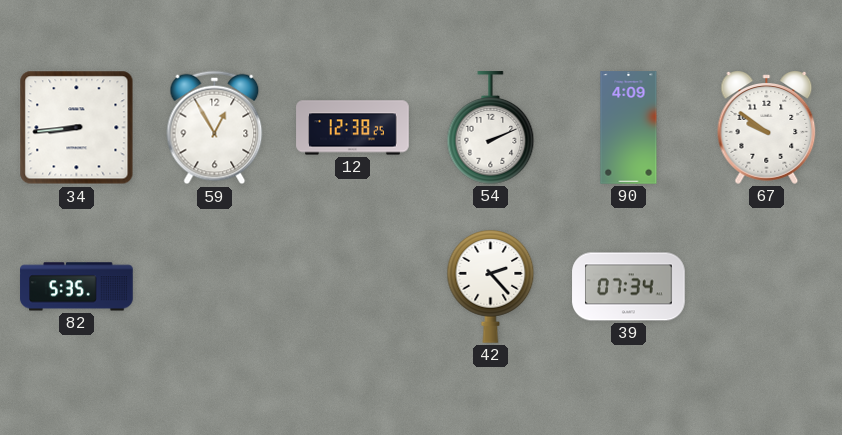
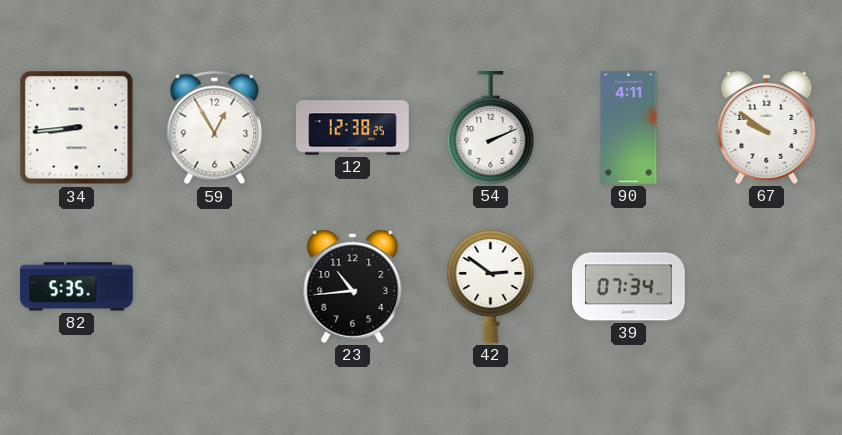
90: 4:09 -> 4:11 (629, 128)
23: none -> 10:44 (353, 286)
42: 2:23 -> 2:51 (491, 287)
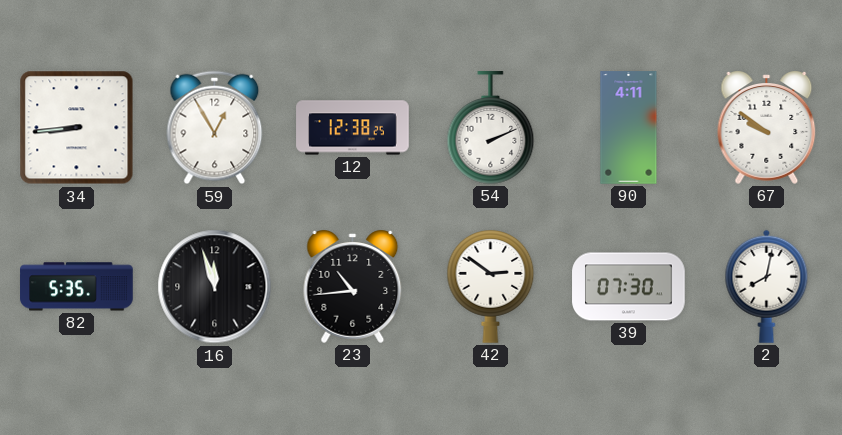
16: none -> 11:57 (215, 287)
39: 07:34 -> 07:30 (629, 287)
2: none -> 8:02 (767, 286)
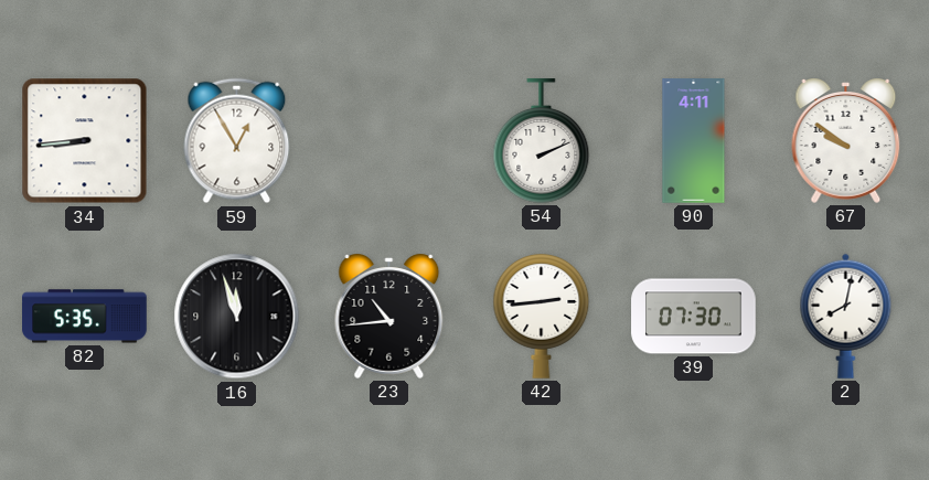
12: 12:38 -> none (353, 128)
42: 2:51 -> 2:44 (542, 317)
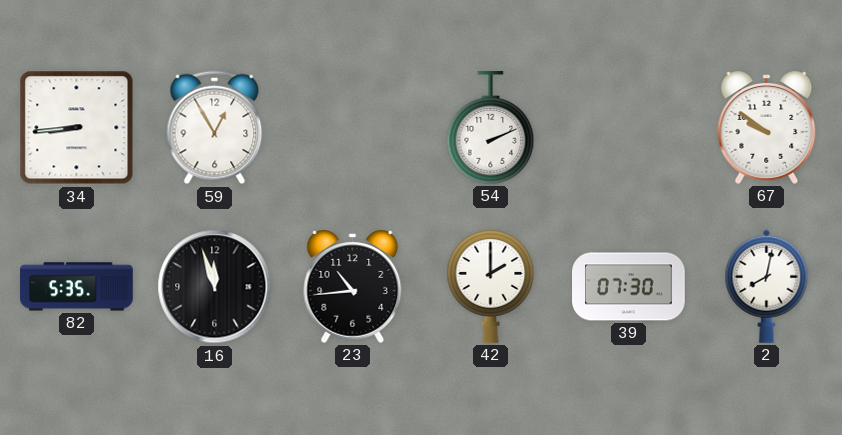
90: 4:11 -> none (694, 141)
42: 2:44 -> 2:00 (491, 287)
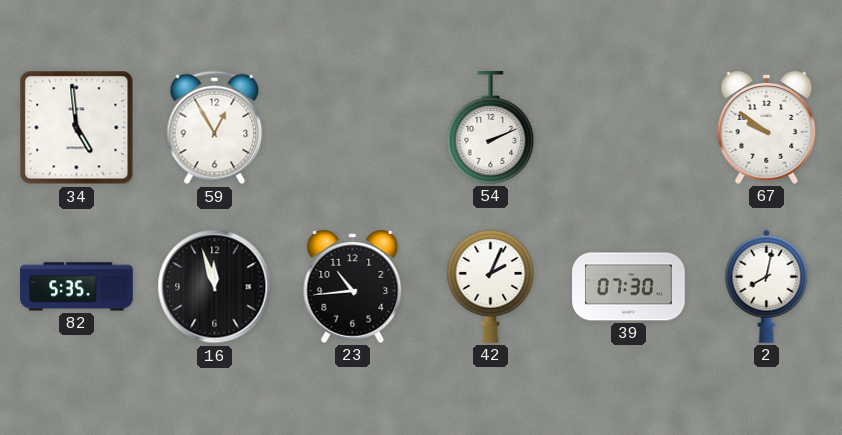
34: 8:44 -> 4:59 (77, 128)
42: 2:00 -> 2:04 (491, 287)
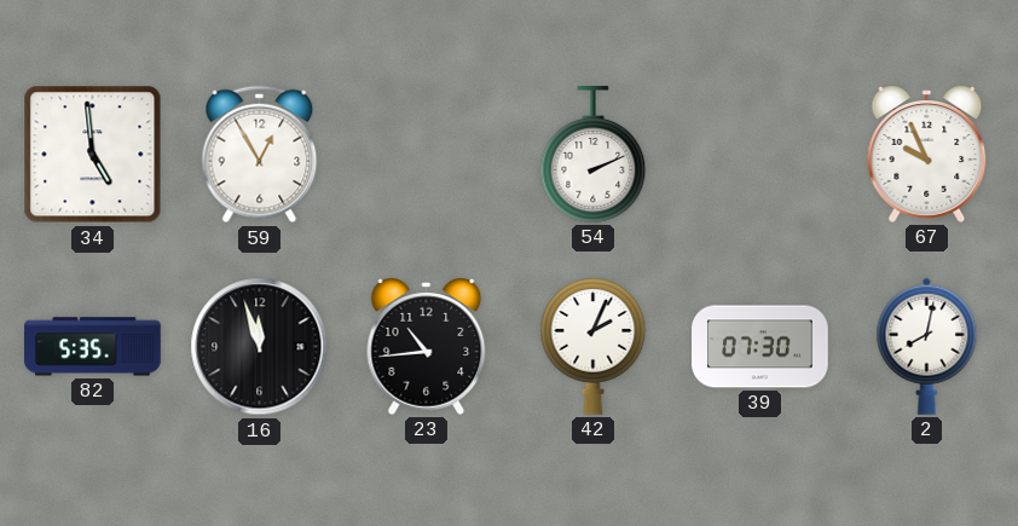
67: 9:51 -> 9:56 (927, 154)
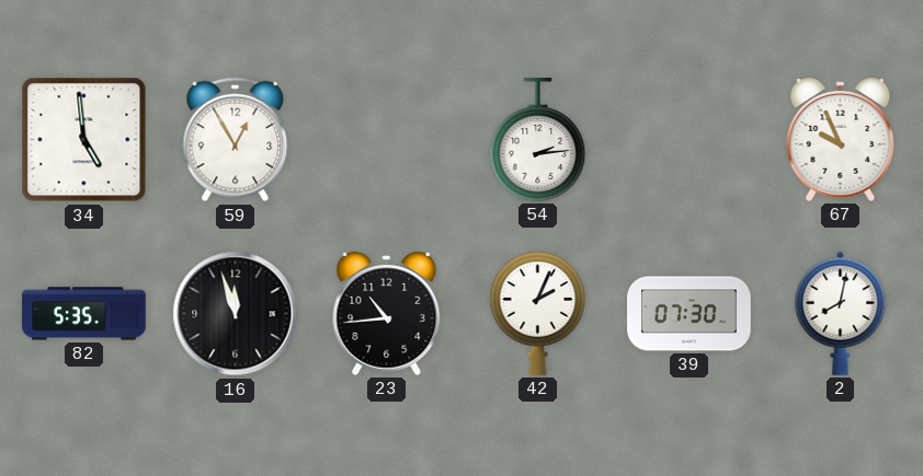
54: 2:11 -> 2:14 (538, 140)
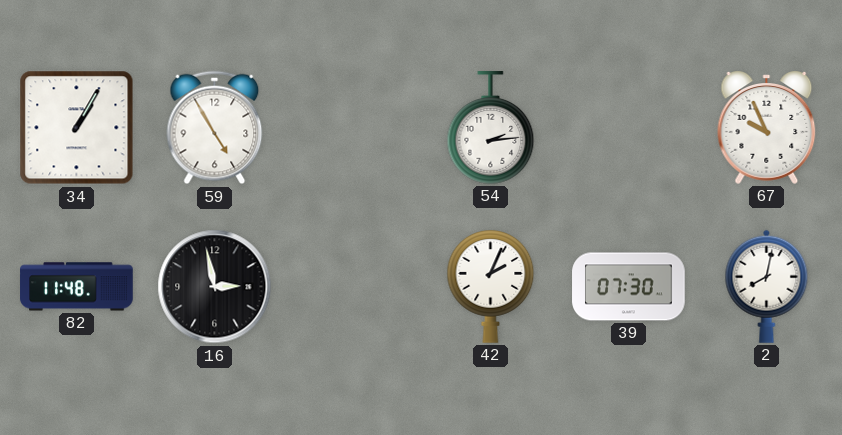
34: 4:59 -> 1:05 (77, 128)
59: 12:55 -> 4:55 (215, 128)
82: 5:35 -> 11:48 (77, 287)
16: 11:57 -> 2:58 (215, 287)
23: 10:44 -> none (387, 313)
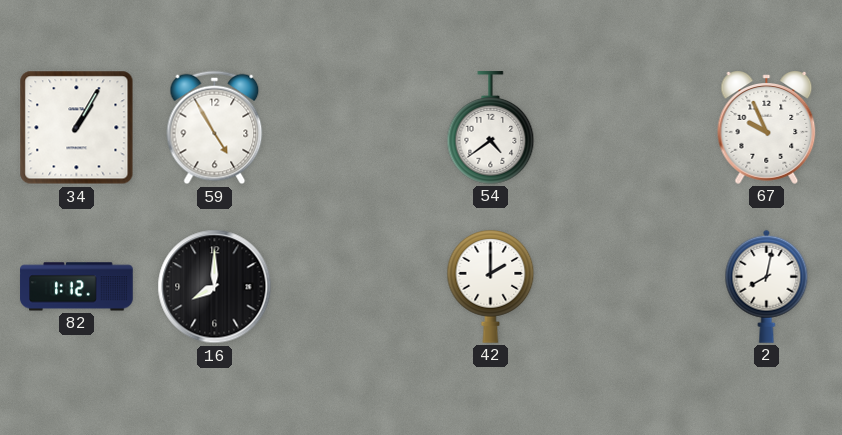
54: 2:14 -> 4:39 (491, 128)
82: 11:48 -> 1:12 (77, 287)
16: 2:58 -> 8:00 (215, 287)
42: 2:04 -> 2:00 (491, 287)
39: 07:30 -> none (629, 287)
